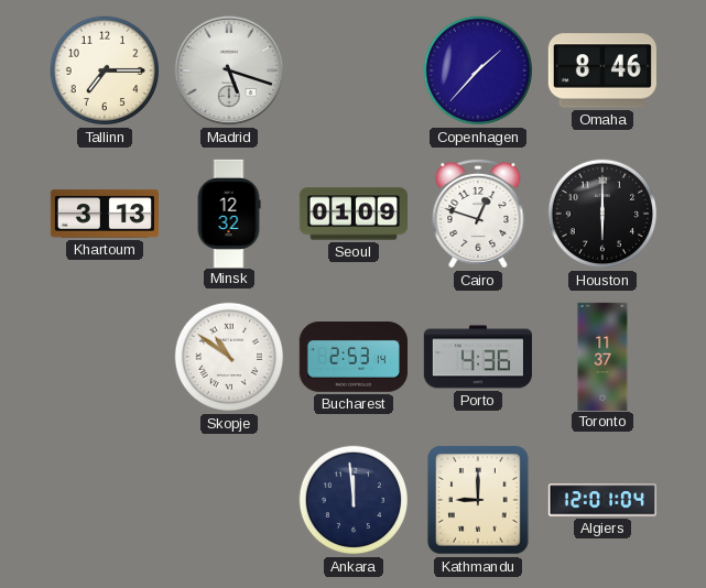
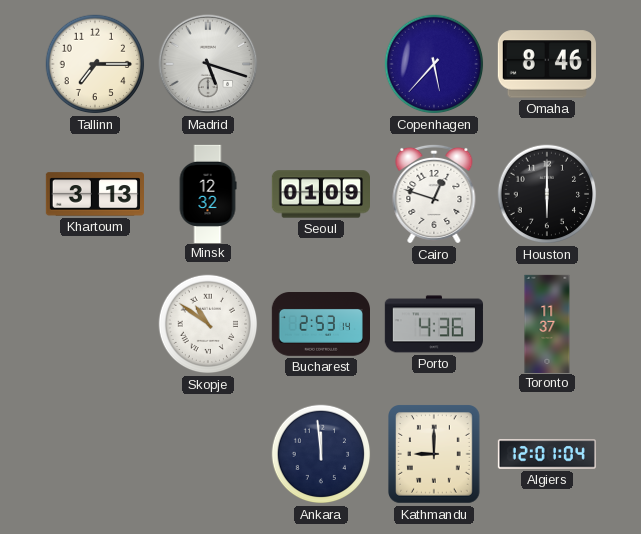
Copenhagen: 1:37 -> 5:37 (434, 64)
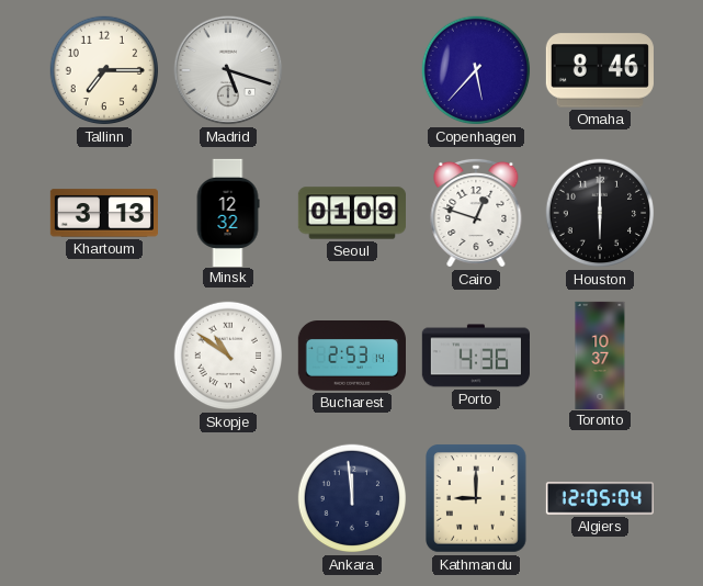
Toronto: 11:37 -> 10:37 (600, 354)
Algiers: 12:01 -> 12:05 (599, 498)
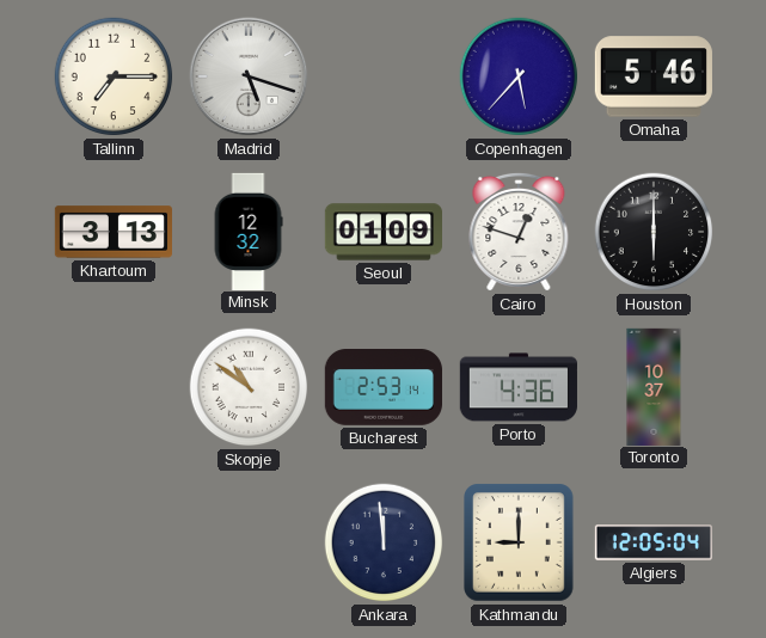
Omaha: 8:46 -> 5:46 (654, 76)
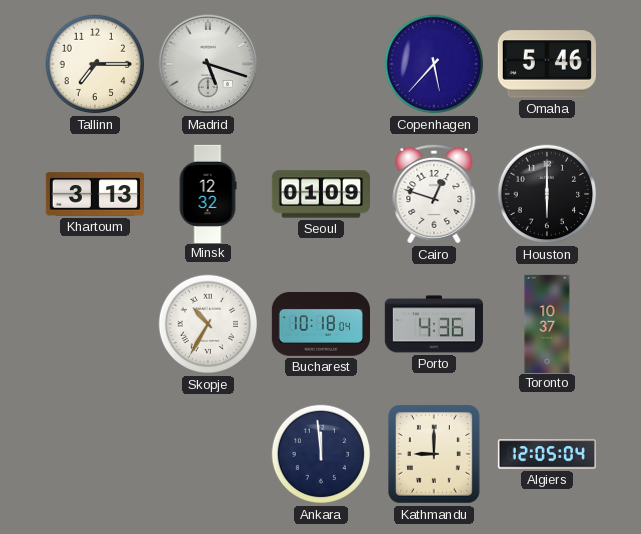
Skopje: 10:51 -> 10:35 (208, 324)
Bucharest: 2:53 -> 10:18 (320, 325)
